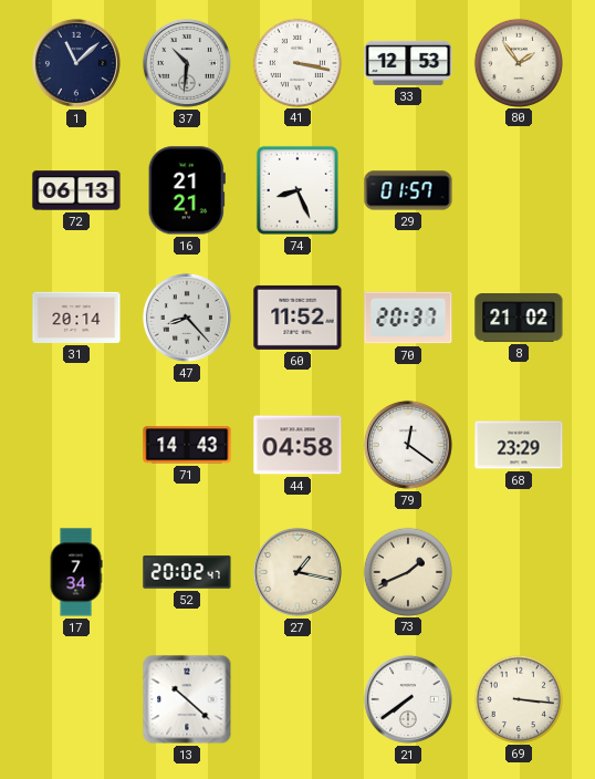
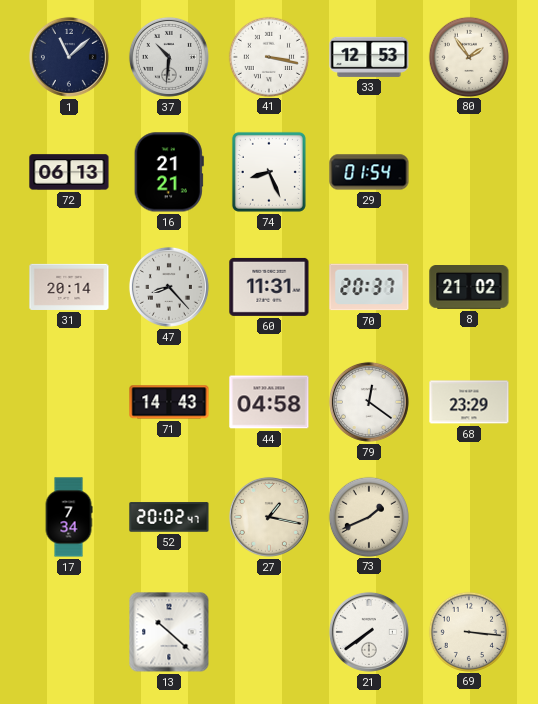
29: 01:57 -> 01:54 (369, 172)
60: 11:52 -> 11:31 (269, 287)
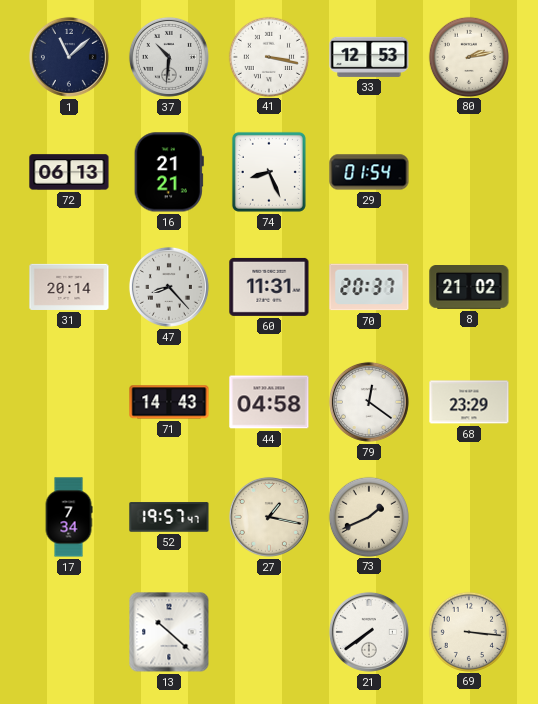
80: 1:54 -> 2:13 (468, 56)
52: 20:02 -> 19:57 (169, 517)
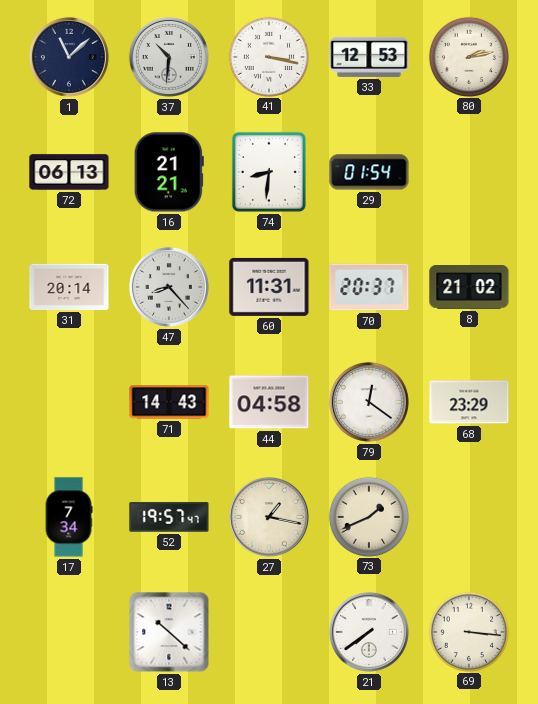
74: 8:26 -> 8:31 (269, 172)
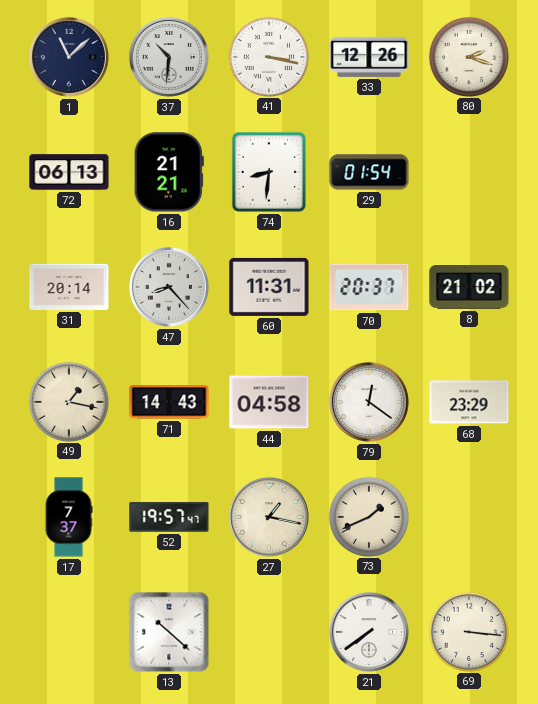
33: 12:53 -> 12:26 (369, 57)
80: 2:13 -> 2:18 (468, 56)
49: none -> 1:17 (68, 401)
17: 7:34 -> 7:37 (69, 517)
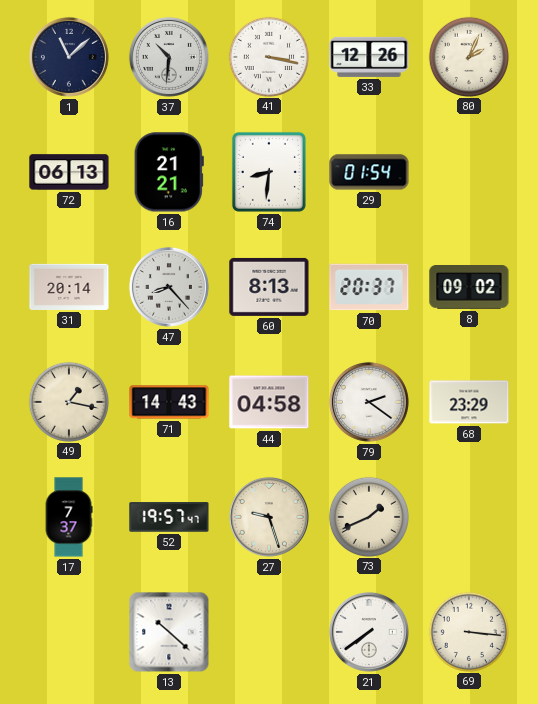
80: 2:18 -> 2:04 (468, 56)
60: 11:31 -> 8:13 (269, 287)
8: 21:02 -> 09:02 (469, 288)
79: 12:21 -> 2:21 (369, 402)
27: 1:17 -> 9:27 (269, 517)
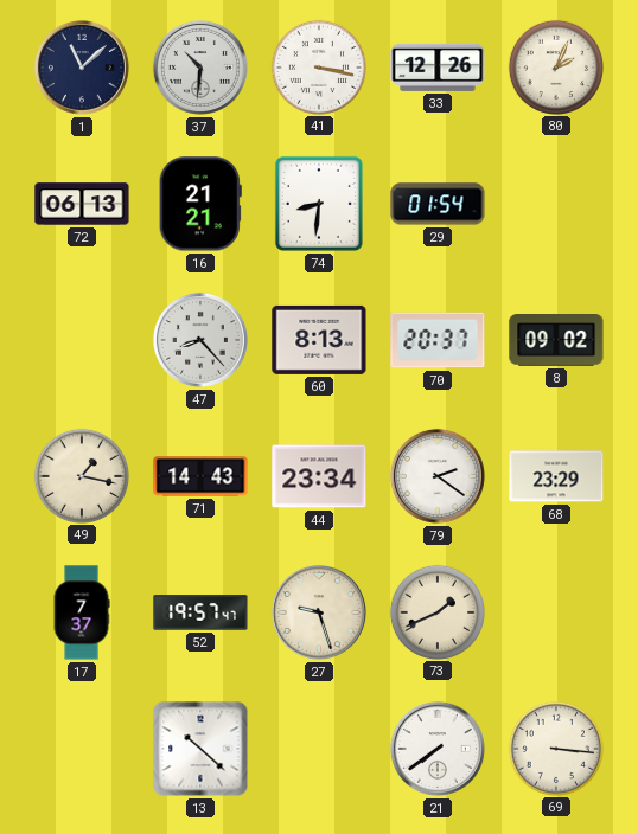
31: 20:14 -> none (69, 287)
44: 04:58 -> 23:34 (319, 476)
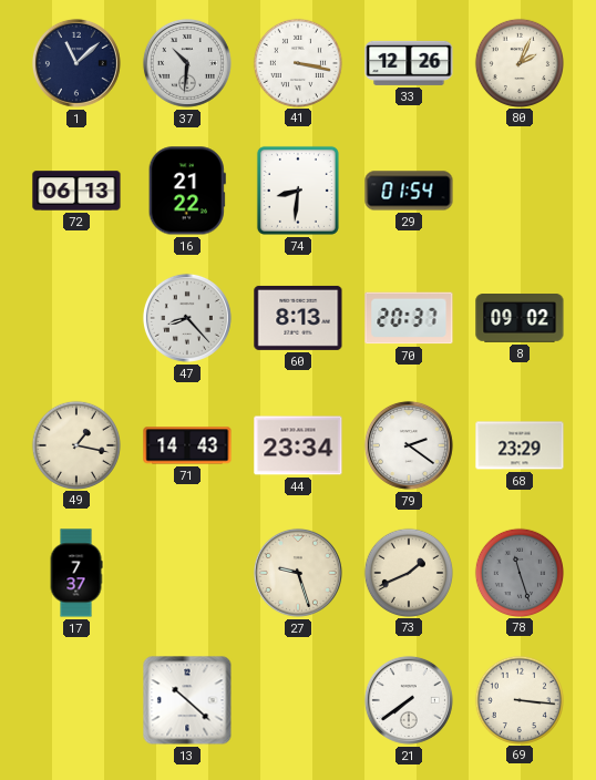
16: 21:21 -> 21:22 (187, 191)
52: 19:57 -> none (200, 612)
78: none -> 11:27 (518, 572)
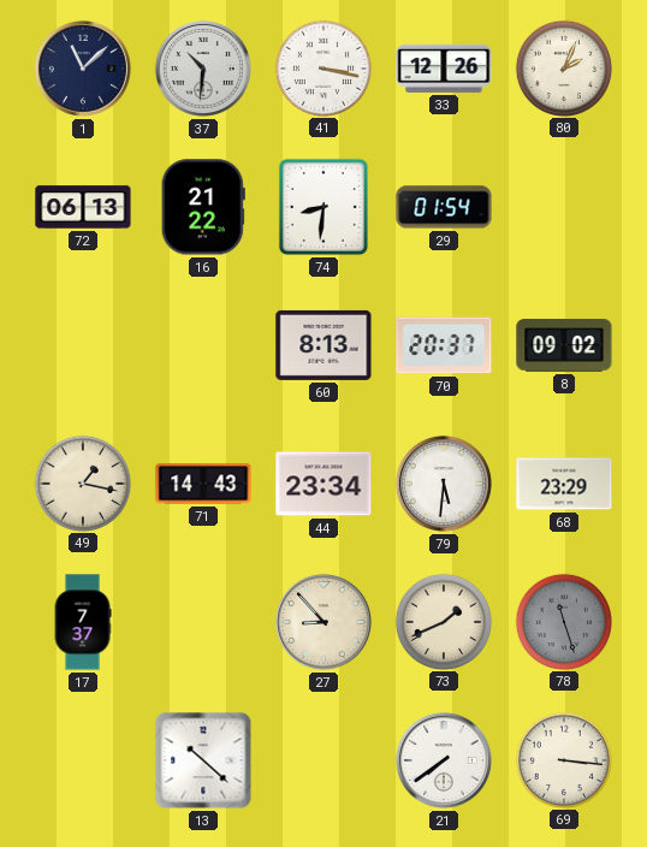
47: 8:23 -> none (187, 318)
79: 2:21 -> 5:31 (444, 484)
27: 9:27 -> 8:53 (323, 622)
